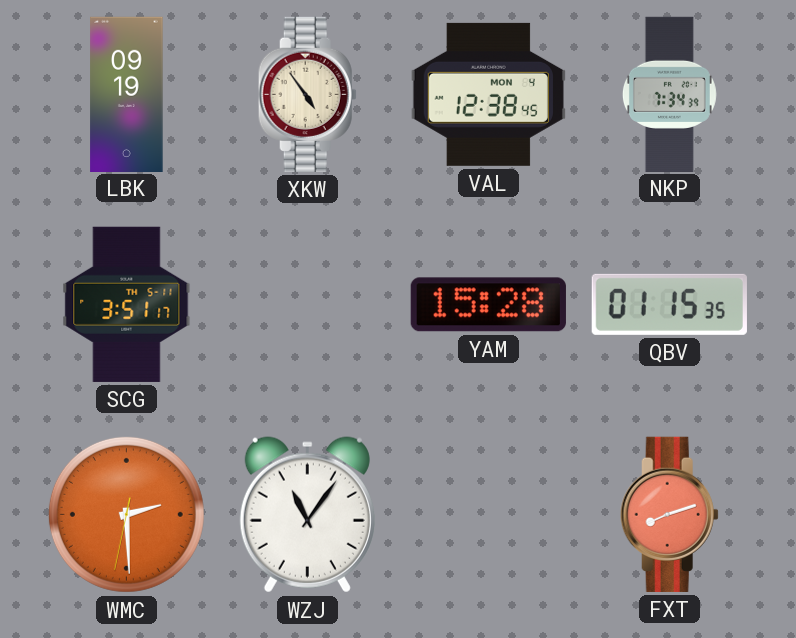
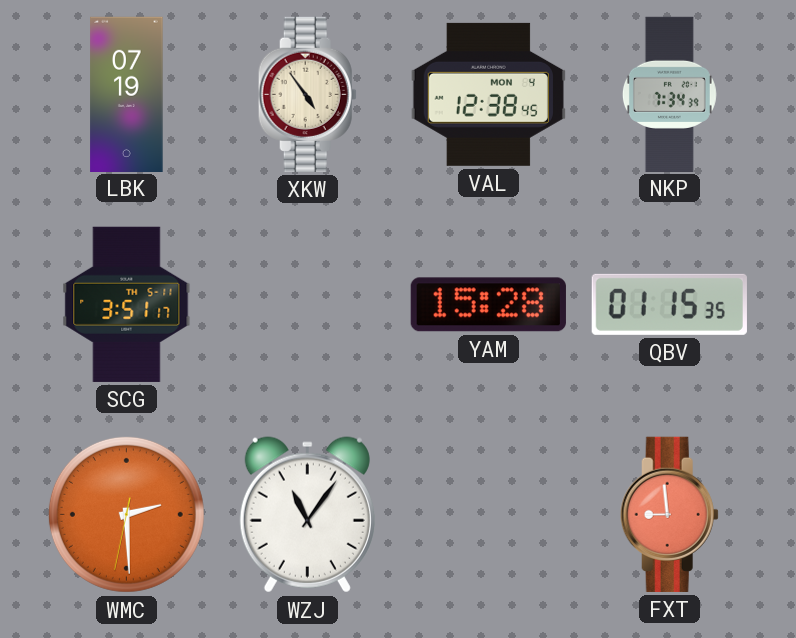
LBK: 09:19 -> 07:19 (127, 94)
FXT: 8:12 -> 8:59 (669, 514)
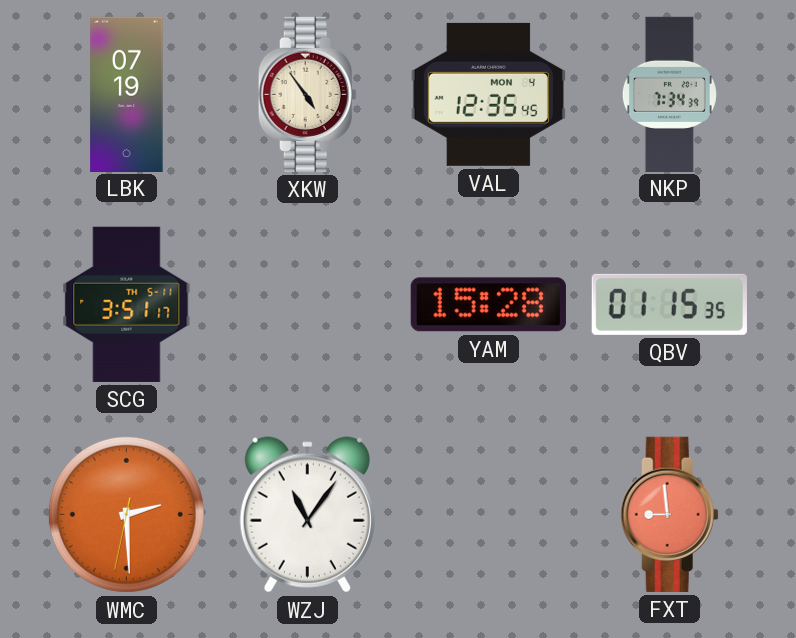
VAL: 12:38 -> 12:35 (488, 94)
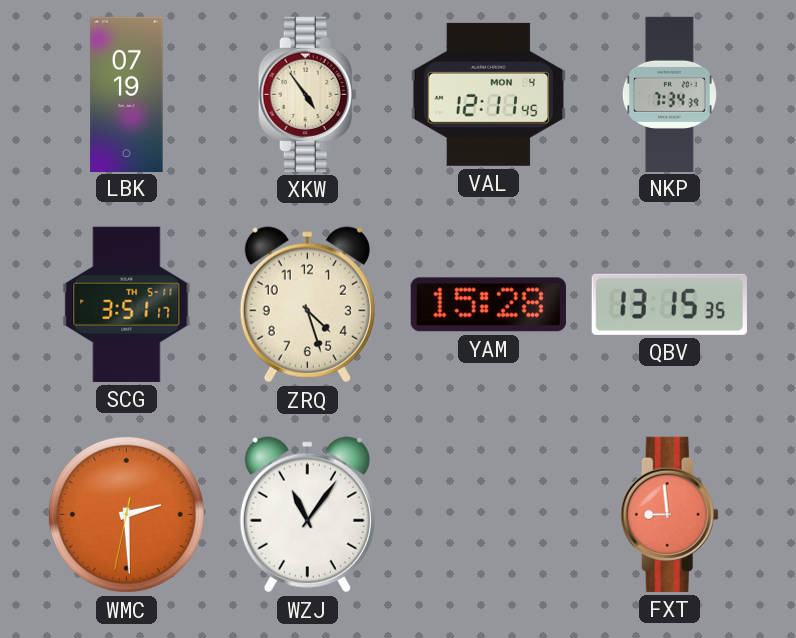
VAL: 12:35 -> 12:11 (488, 94)
ZRQ: none -> 4:27 (307, 305)
QBV: 01:15 -> 13:15 (669, 304)
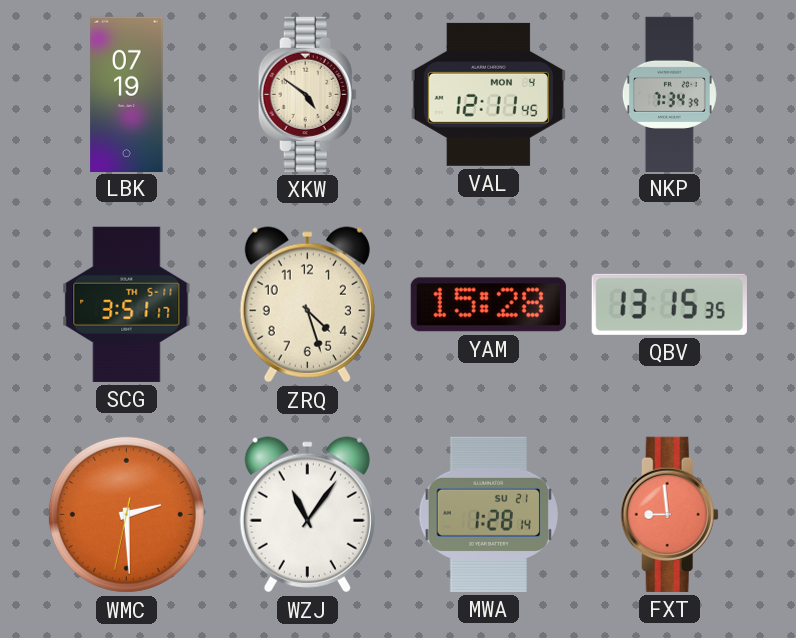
XKW: 4:54 -> 4:51 (307, 94)
MWA: none -> 1:28 (488, 514)
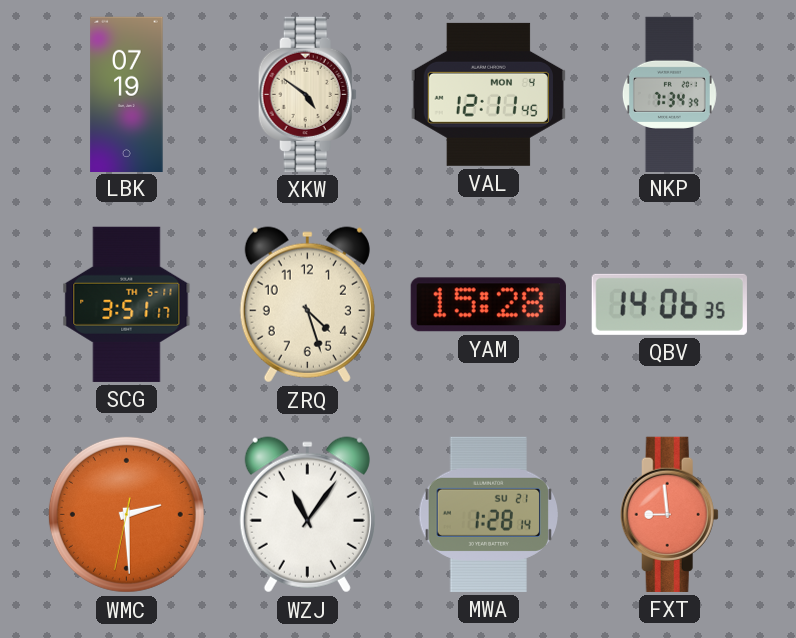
QBV: 13:15 -> 14:06 (669, 304)
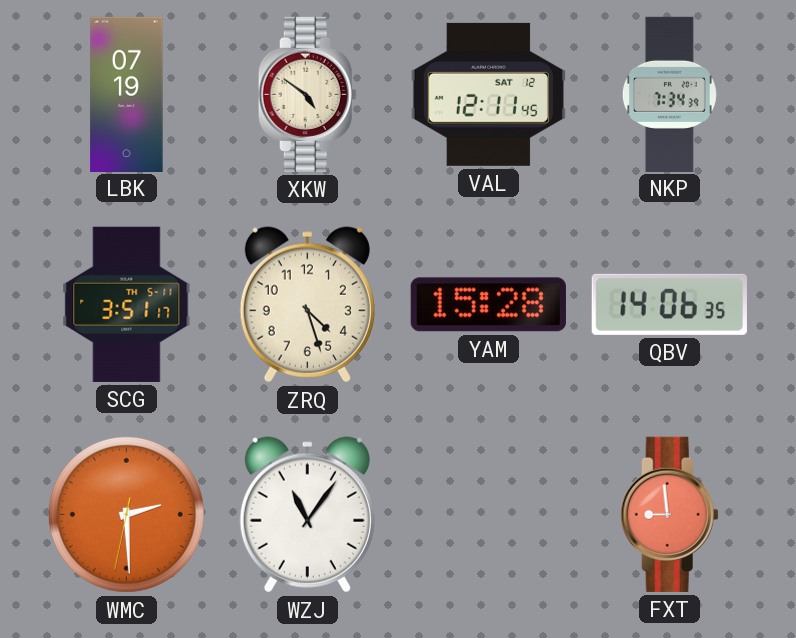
VAL date: MON 4 -> SAT 12 (488, 94)
MWA: 1:28 -> none (488, 514)
